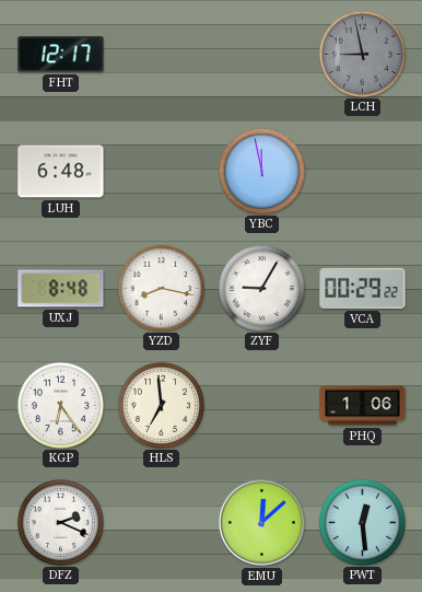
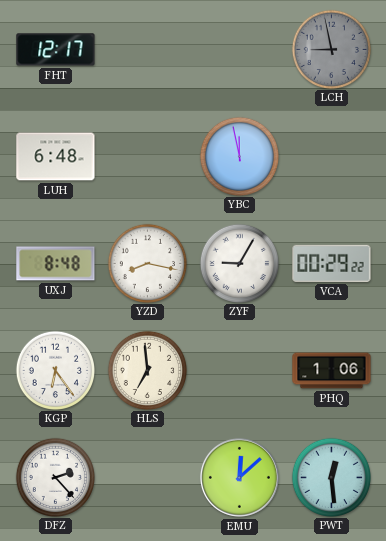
DFZ: 2:19 -> 2:23 (55, 477)
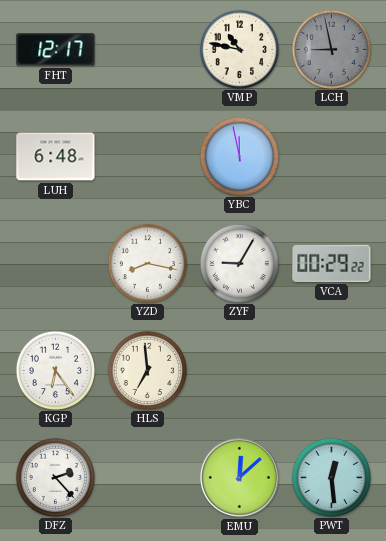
VMP: none -> 10:47 (239, 49)
UXJ: 8:48 -> none (56, 264)
PHQ: 1:06 -> none (332, 371)
